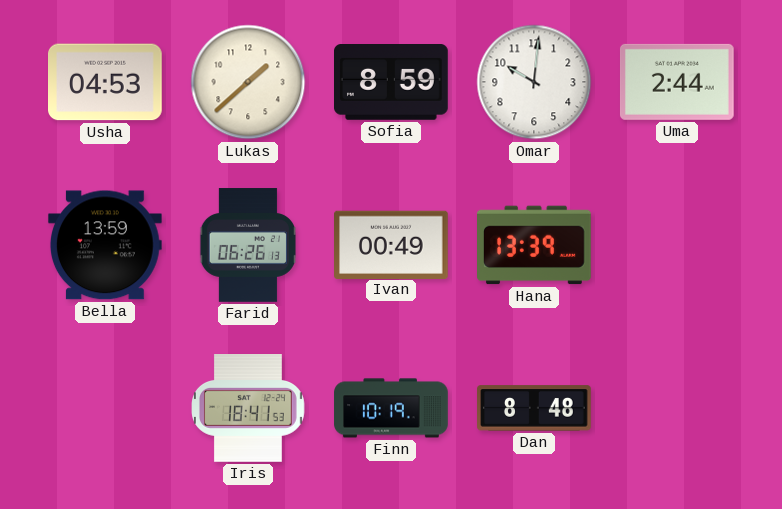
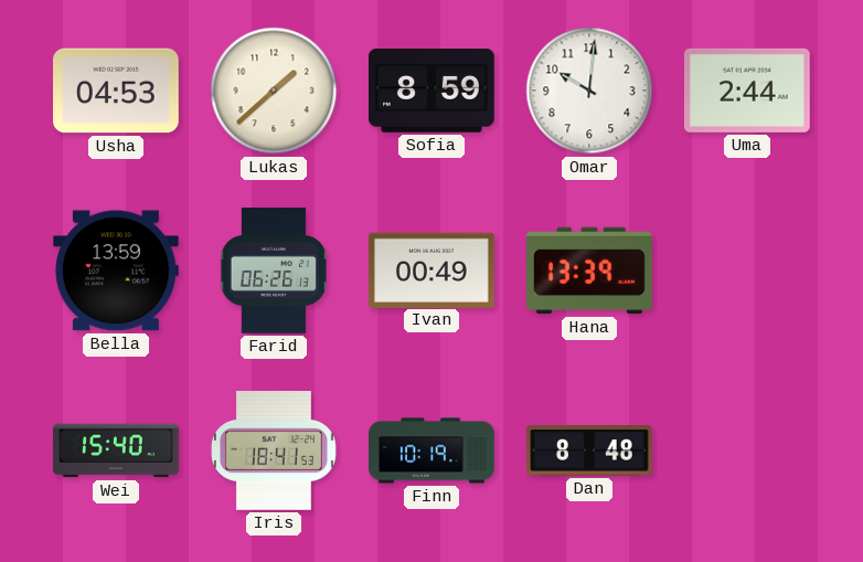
Wei: none -> 15:40 (116, 450)
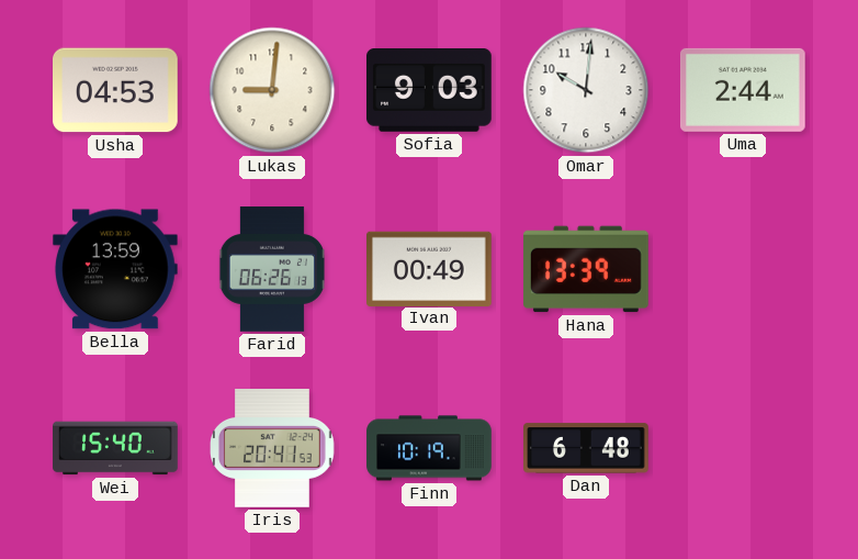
Lukas: 1:38 -> 9:01 (272, 90)
Sofia: 8:59 -> 9:03 (430, 91)
Iris: 18:41 -> 20:41 (273, 449)
Dan: 8:48 -> 6:48 (586, 448)
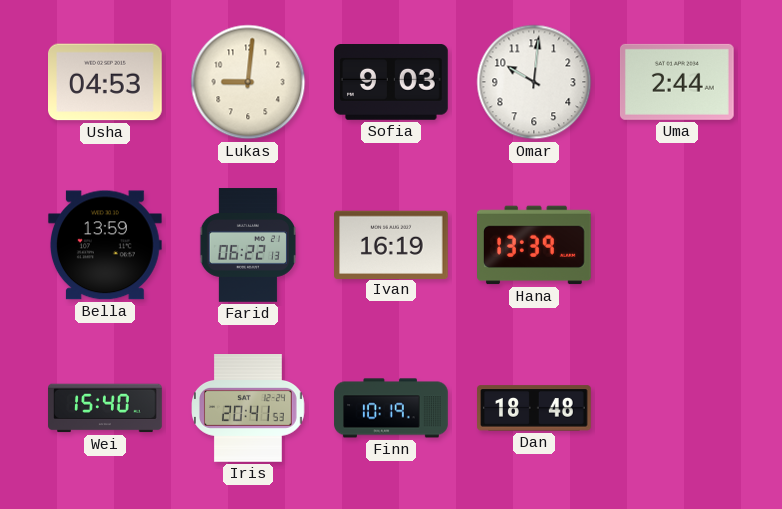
Farid: 06:26 -> 06:22 (248, 245)
Ivan: 00:49 -> 16:19 (392, 244)
Dan: 6:48 -> 18:48 (534, 408)
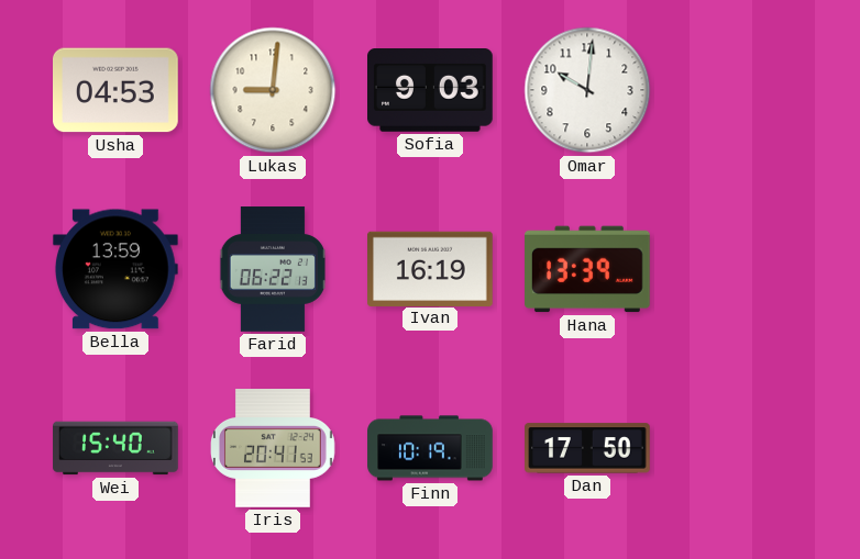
Uma: 2:44 -> none (677, 82)
Dan: 18:48 -> 17:50 (587, 448)
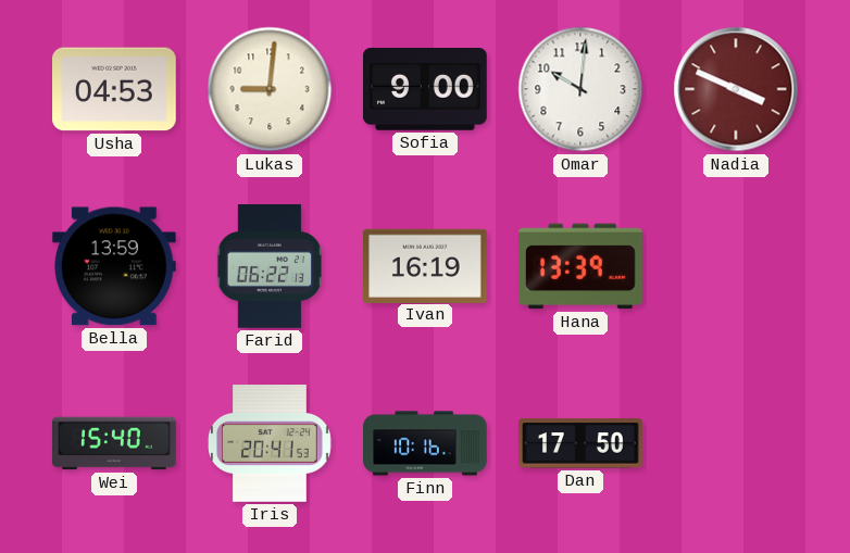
Sofia: 9:03 -> 9:00 (426, 90)
Nadia: none -> 3:49 (736, 89)
Finn: 10:19 -> 10:16 (425, 443)
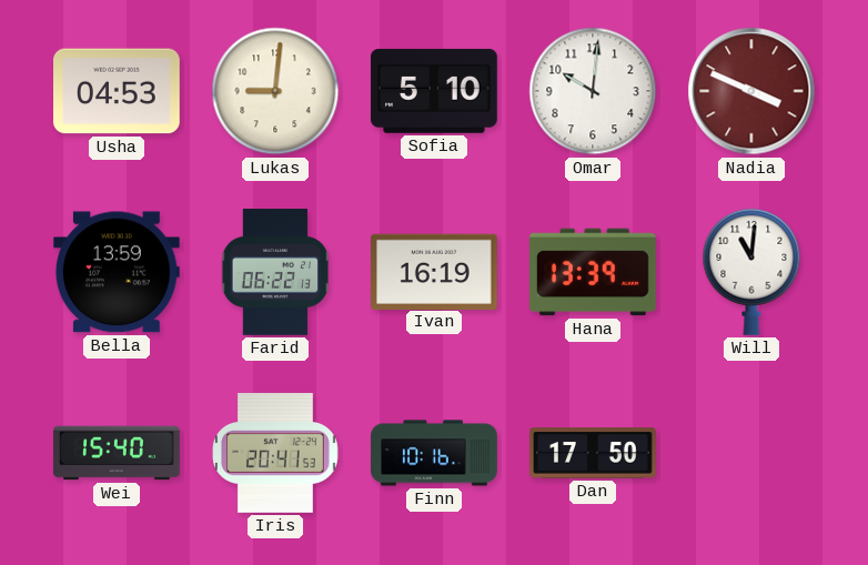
Sofia: 9:00 -> 5:10 (435, 92)
Will: none -> 11:01 (751, 272)
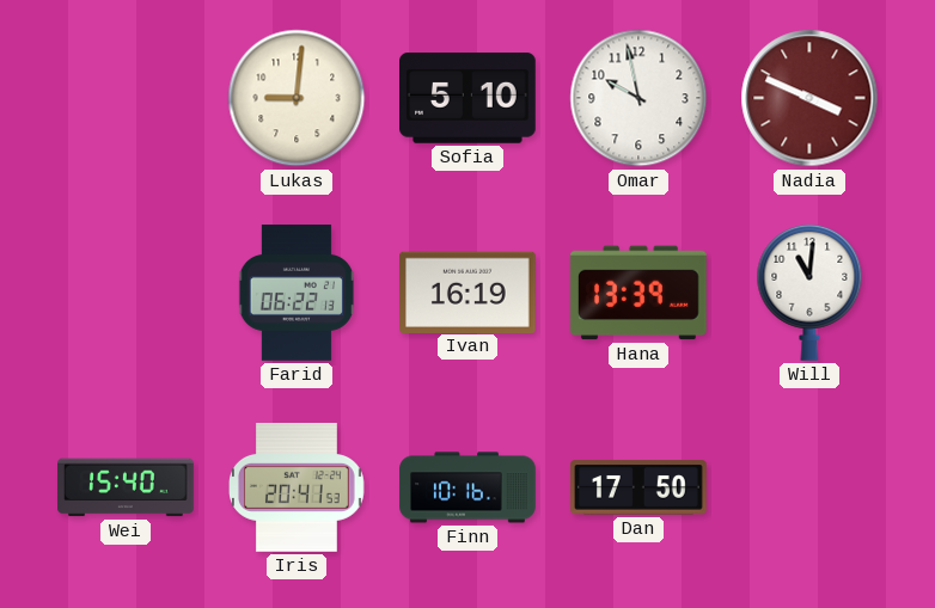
Usha: 04:53 -> none (118, 91)
Omar: 10:01 -> 9:58 (638, 98)
Bella: 13:59 -> none (117, 272)
